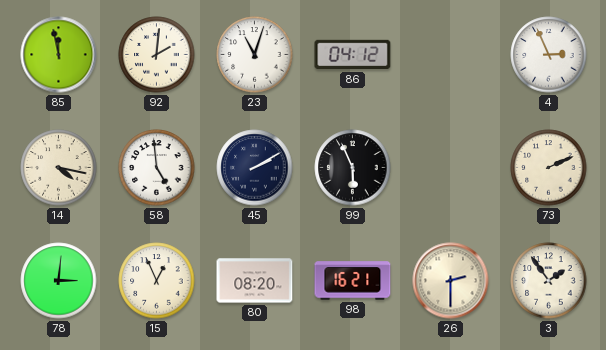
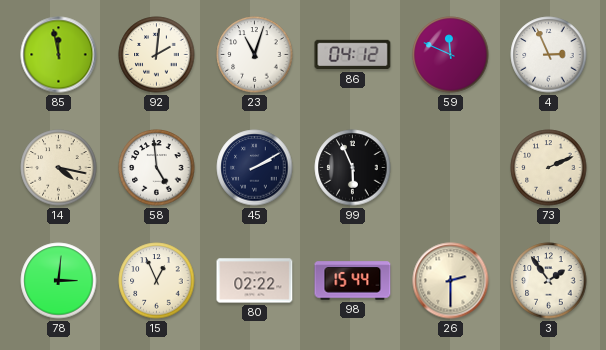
59: none -> 11:49 (451, 55)
80: 08:20 -> 02:22 (255, 281)
98: 16:21 -> 15:44 (353, 281)
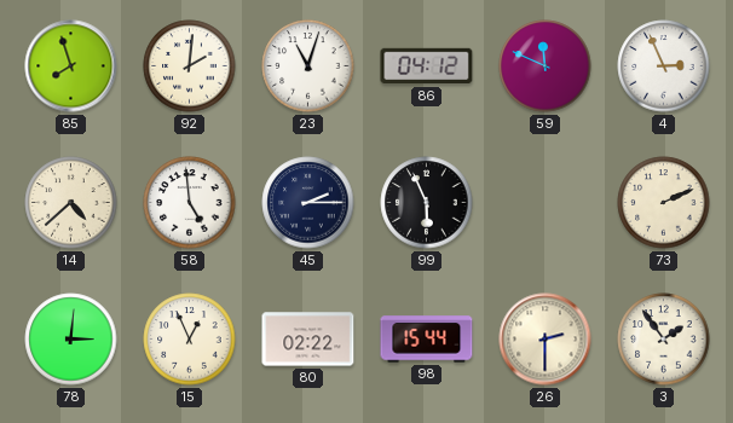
85: 11:58 -> 7:57 (71, 66)
14: 4:17 -> 4:38 (71, 203)
45: 2:10 -> 2:15 (308, 203)
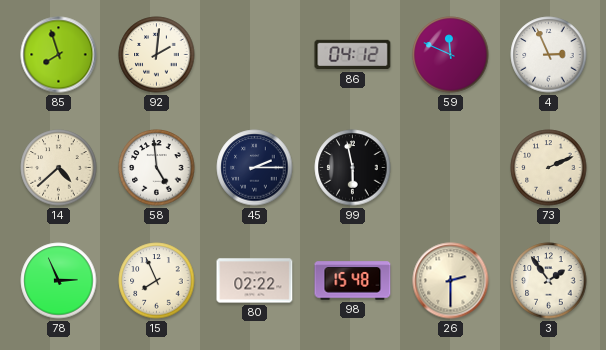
23: 11:03 -> none (308, 66)
99: 5:56 -> 5:58 (353, 168)
78: 3:01 -> 2:56 (59, 281)
15: 12:56 -> 7:56 (157, 281)
98: 15:44 -> 15:48 (353, 281)
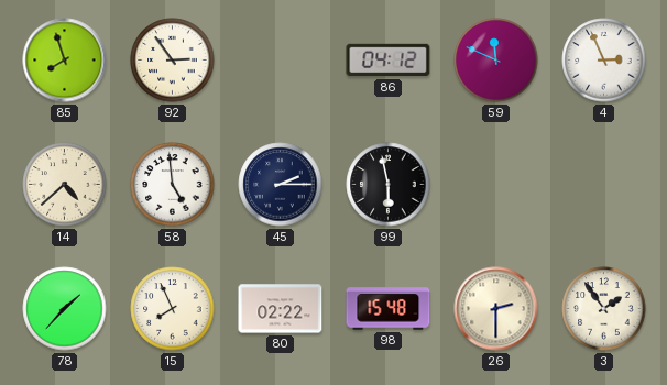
92: 2:01 -> 2:54 (173, 61)
73: 2:11 -> none (549, 168)
78: 2:56 -> 1:37 (65, 309)
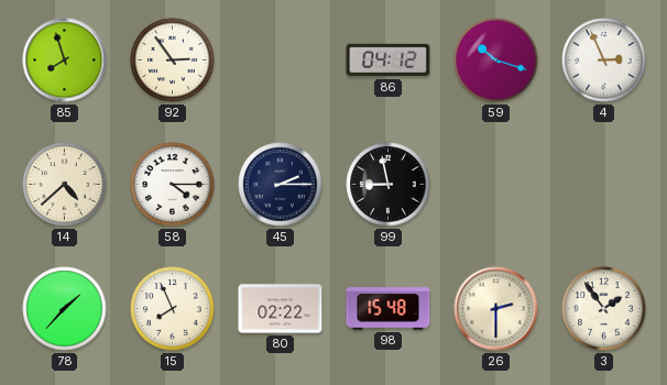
59: 11:49 -> 10:18 (496, 61)
58: 4:59 -> 4:15 (173, 185)
99: 5:58 -> 8:58 (389, 185)
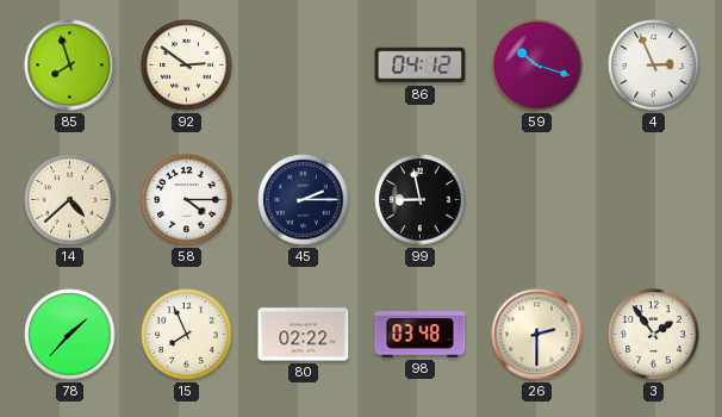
92: 2:54 -> 2:51 (187, 66)
98: 15:48 -> 03:48 (421, 335)
